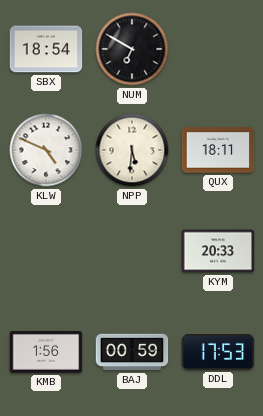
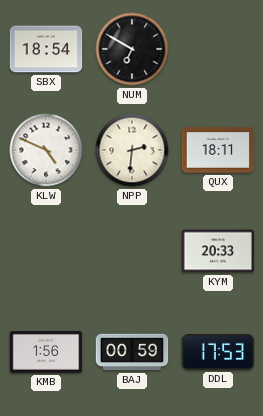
NPP: 5:31 -> 2:31 (132, 150)
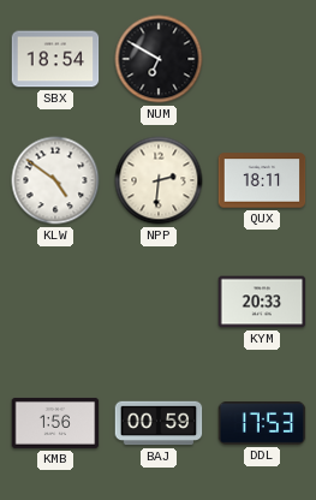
KLW: 4:49 -> 4:51 (55, 180)
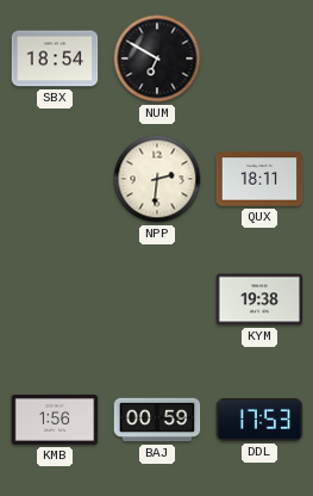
KLW: 4:51 -> none (55, 180)
KYM: 20:33 -> 19:38 (259, 299)
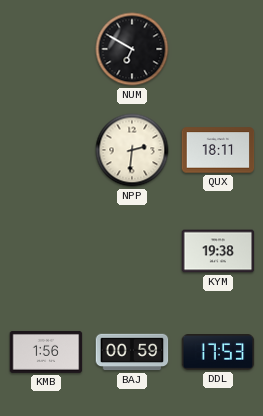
SBX: 18:54 -> none (55, 58)
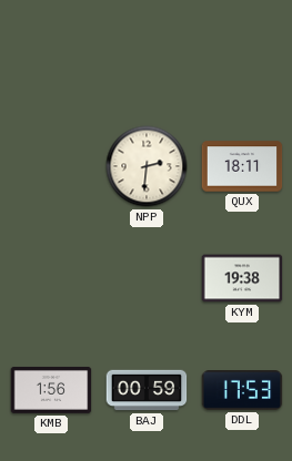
NUM: 6:50 -> none (132, 49)
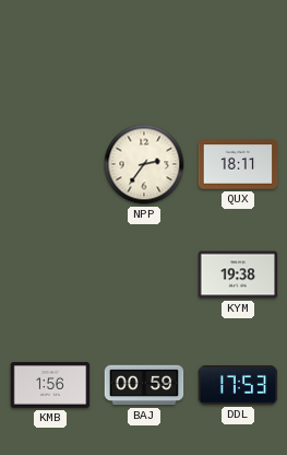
NPP: 2:31 -> 2:36 (144, 164)
